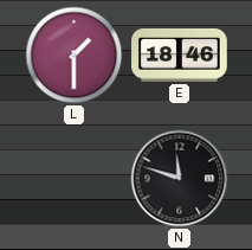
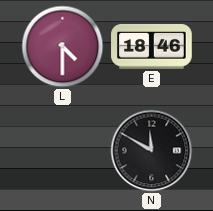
L: 1:30 -> 4:30 (63, 47)
N: 11:48 -> 11:50 (152, 151)
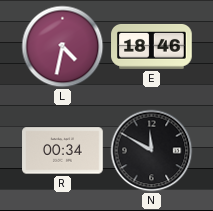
L: 4:30 -> 4:32 (63, 47)
R: none -> 00:34 (63, 151)
